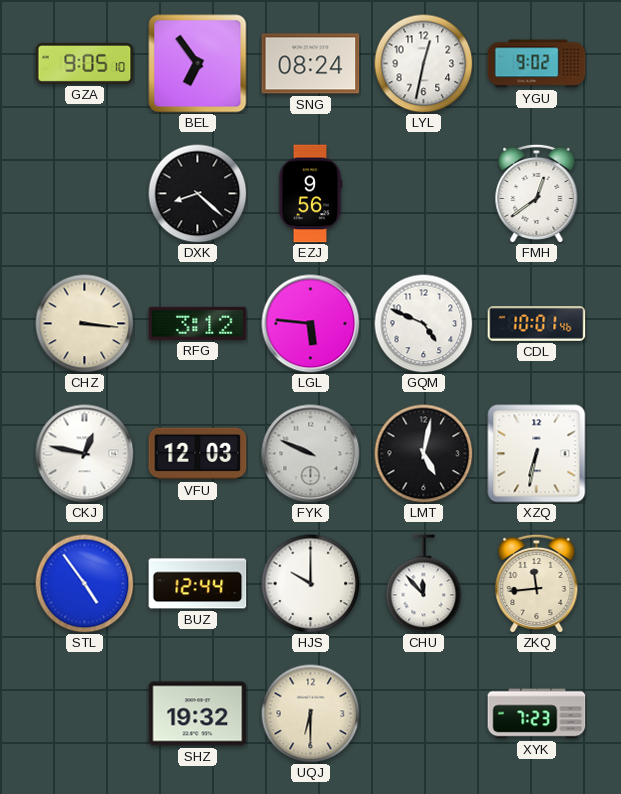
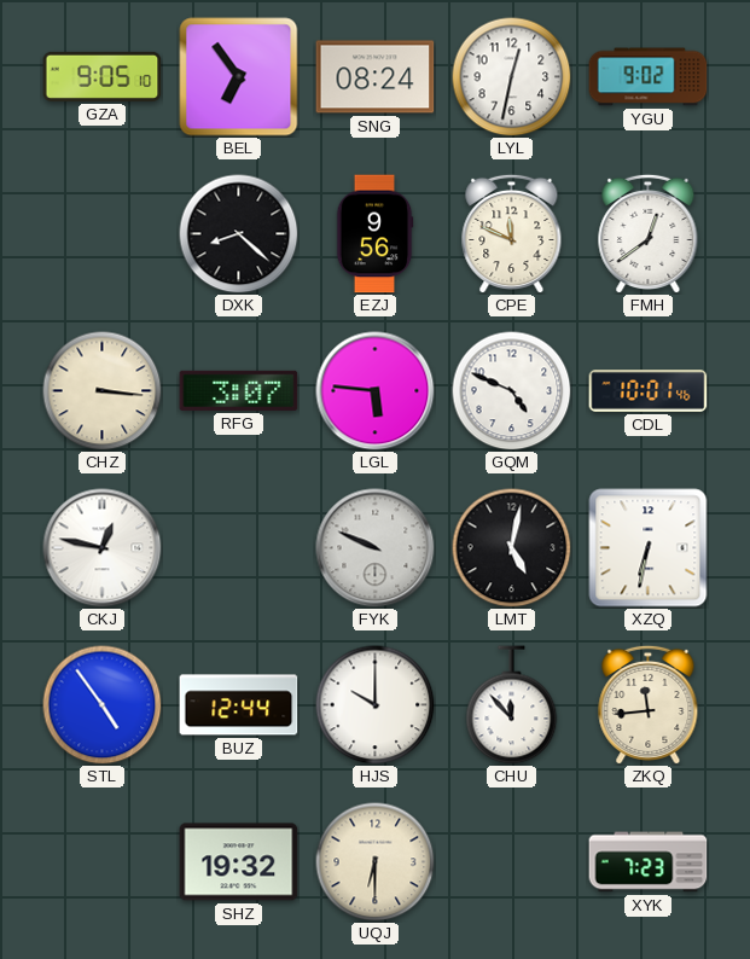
CPE: none -> 11:49 (512, 233)
RFG: 3:12 -> 3:07 (239, 390)
VFU: 12:03 -> none (198, 454)
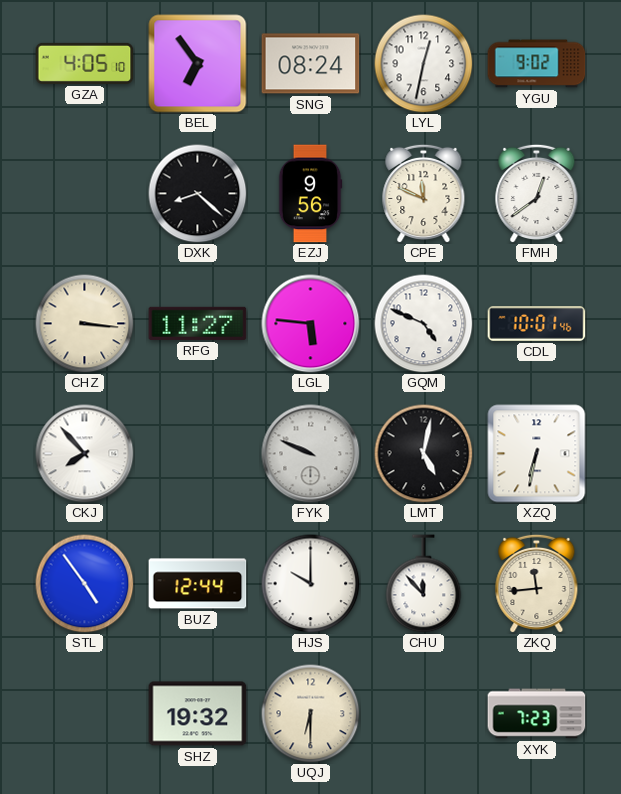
GZA: 9:05 -> 4:05 (85, 63)
RFG: 3:07 -> 11:27 (198, 323)
CKJ: 12:47 -> 7:53 (85, 454)
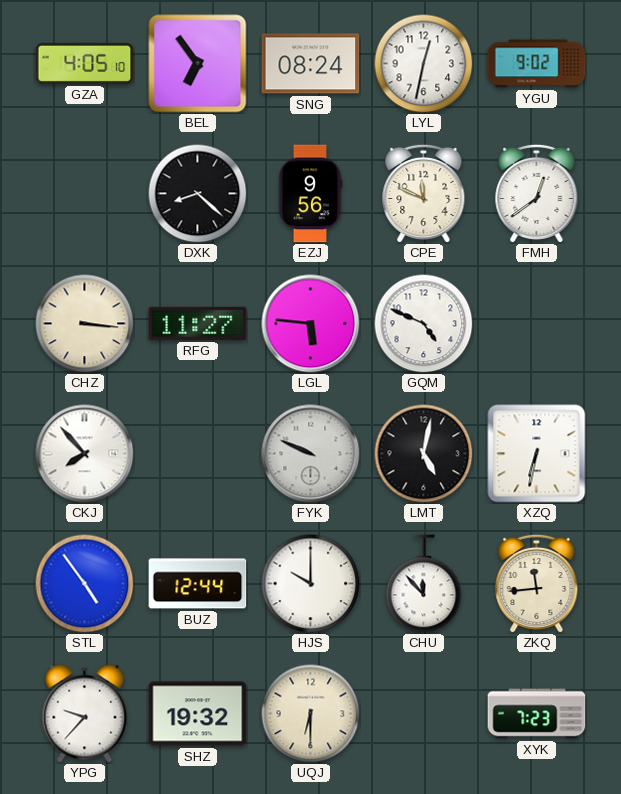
CDL: 10:01 -> none (537, 324)
YPG: none -> 9:37 (85, 714)
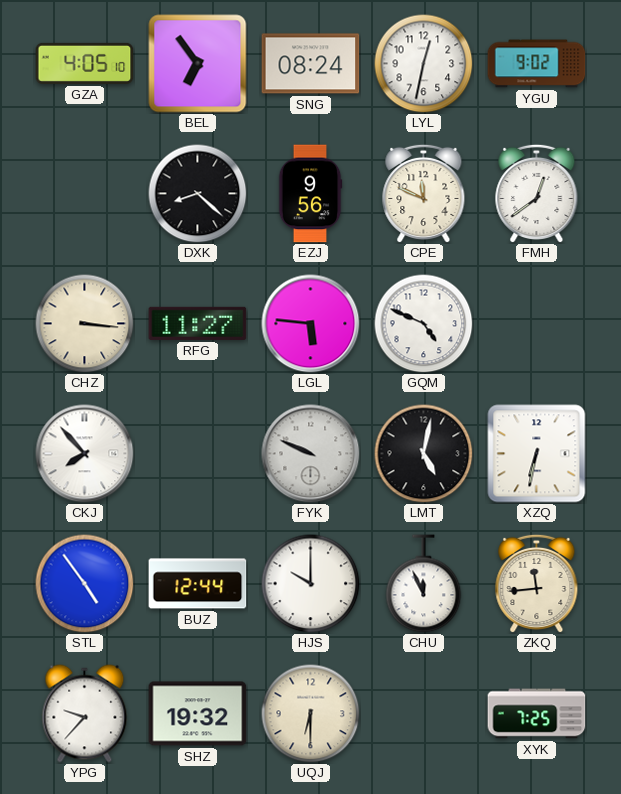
CHU: 11:53 -> 11:56 (424, 584)
XYK: 7:23 -> 7:25 (537, 714)
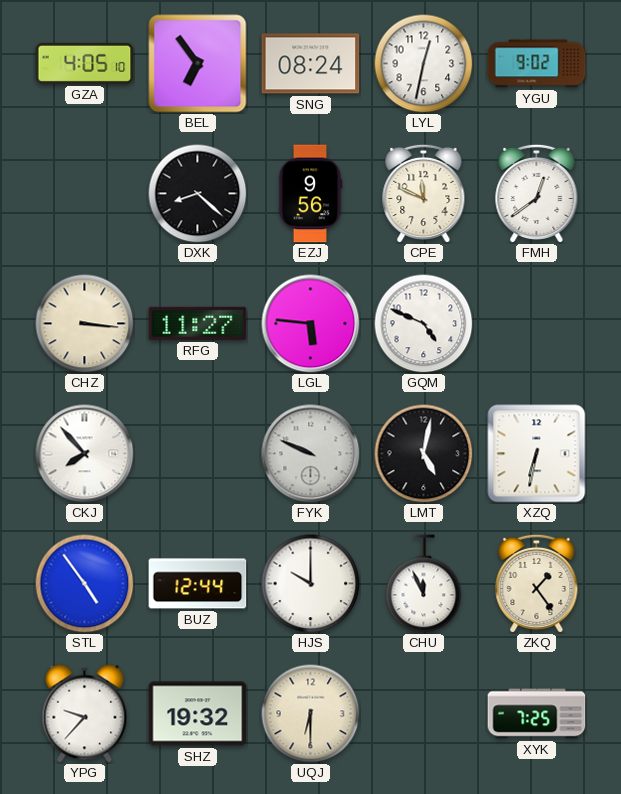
ZKQ: 11:44 -> 1:24 (537, 583)
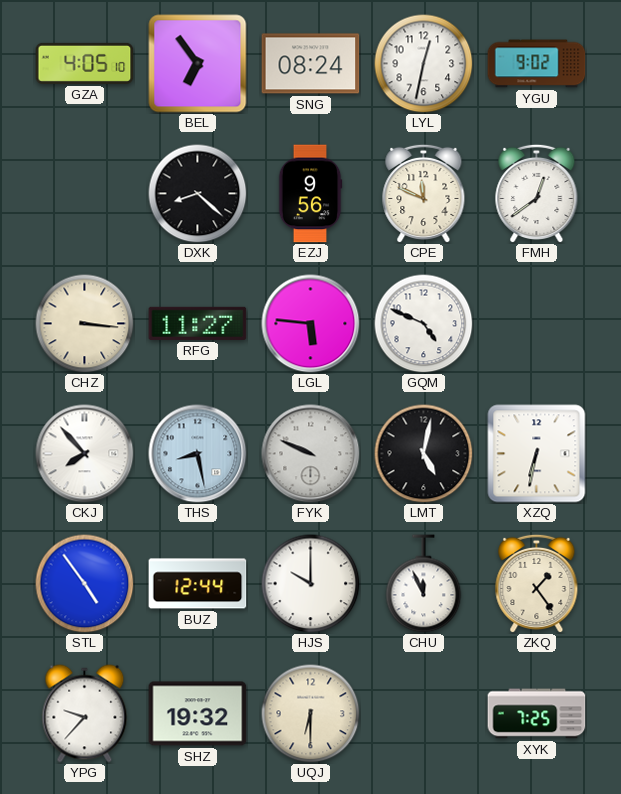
THS: none -> 8:28 (198, 454)
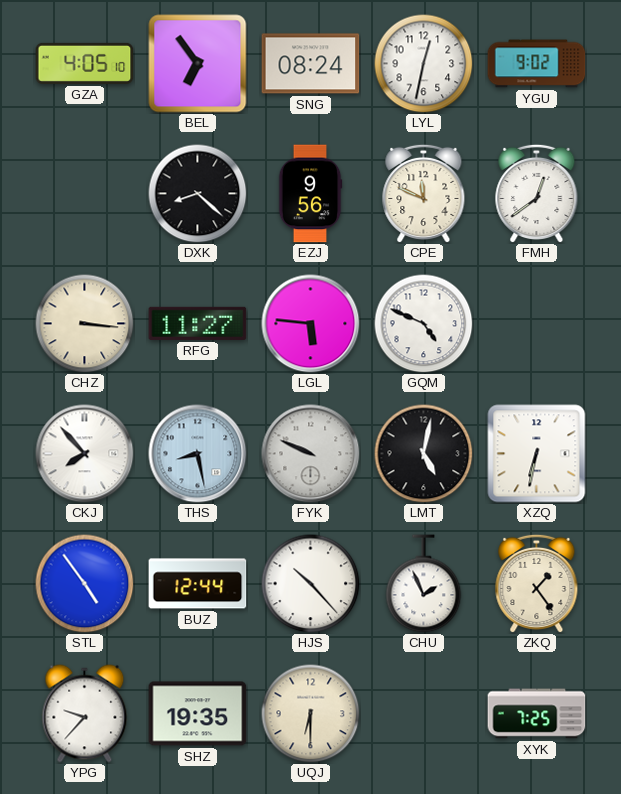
HJS: 10:00 -> 10:23 (311, 584)
CHU: 11:56 -> 1:56 (424, 584)
SHZ: 19:32 -> 19:35 (198, 714)
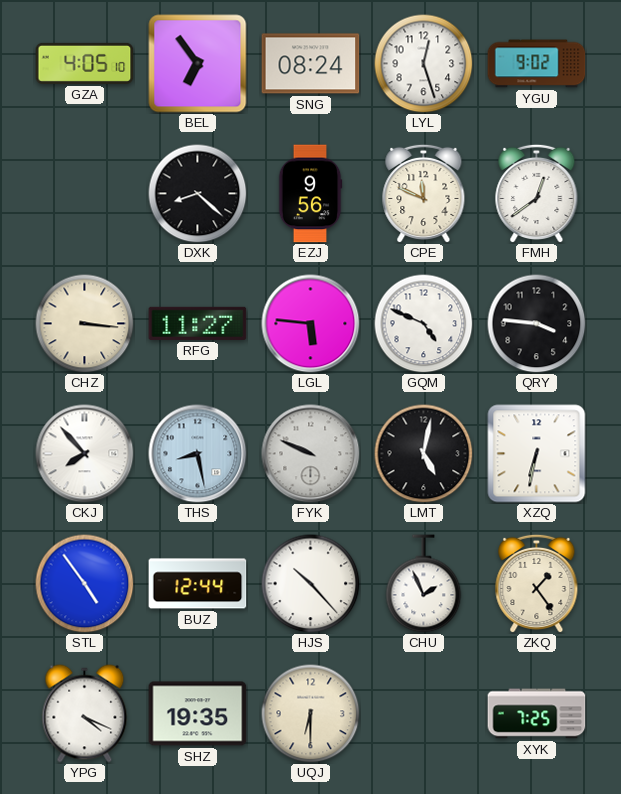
LYL: 12:32 -> 12:27 (424, 64)
QRY: none -> 3:46 (537, 324)
YPG: 9:37 -> 4:19 (85, 714)
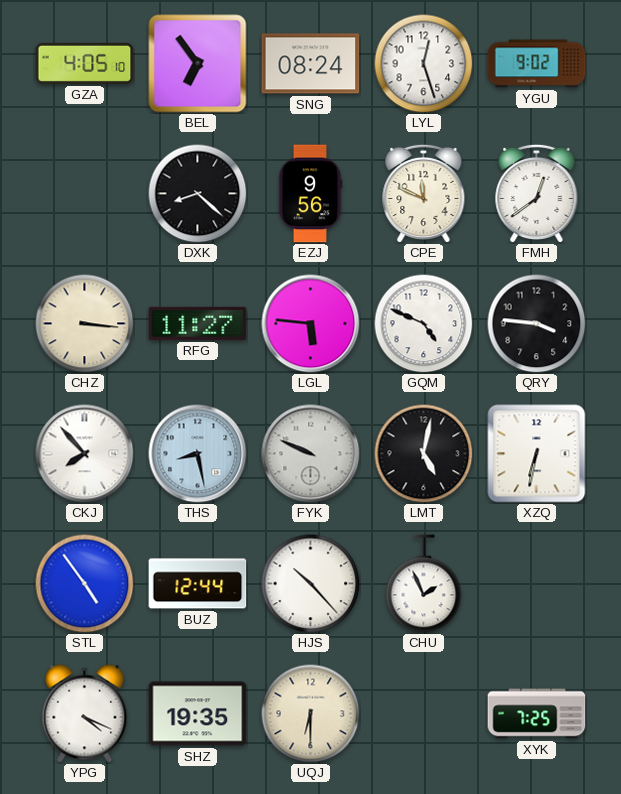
ZKQ: 1:24 -> none (537, 583)
